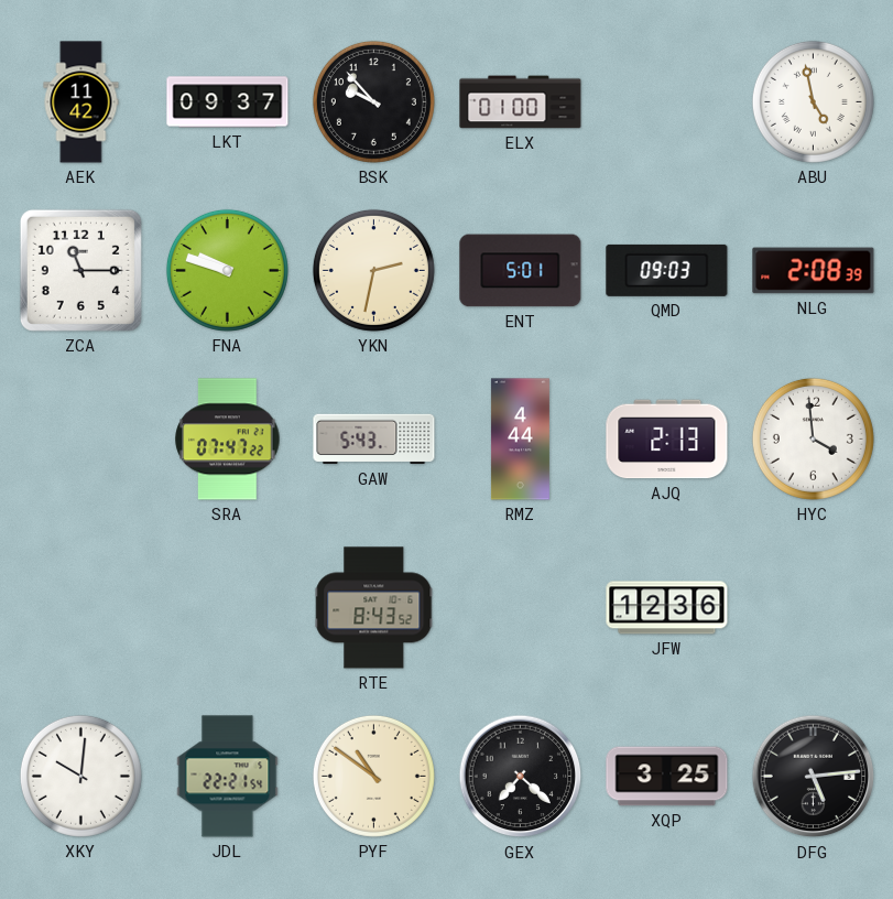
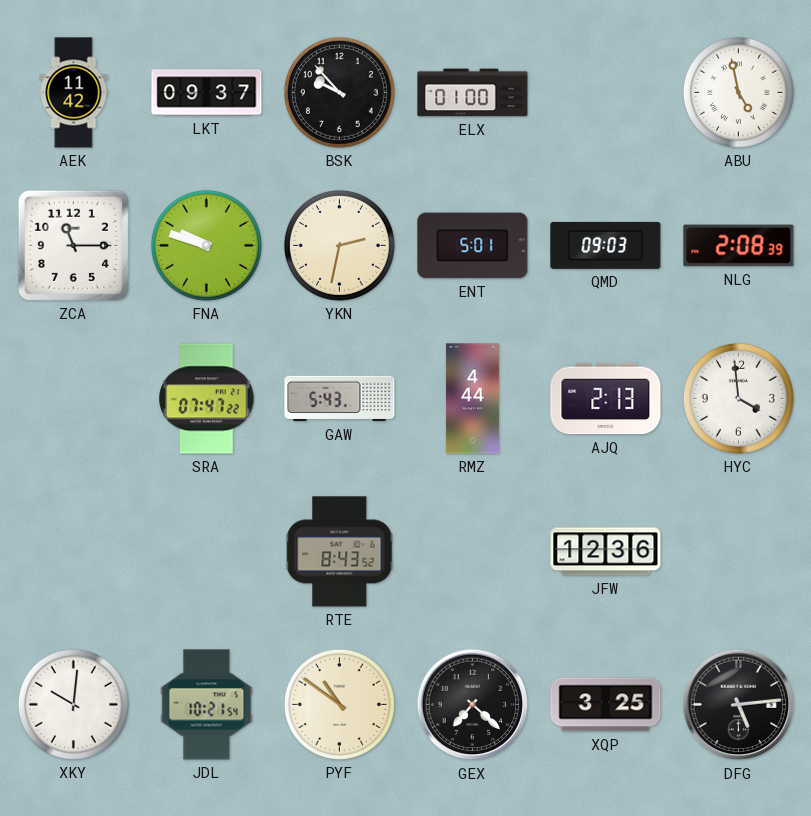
JDL: 22:21 -> 10:21 (207, 705)
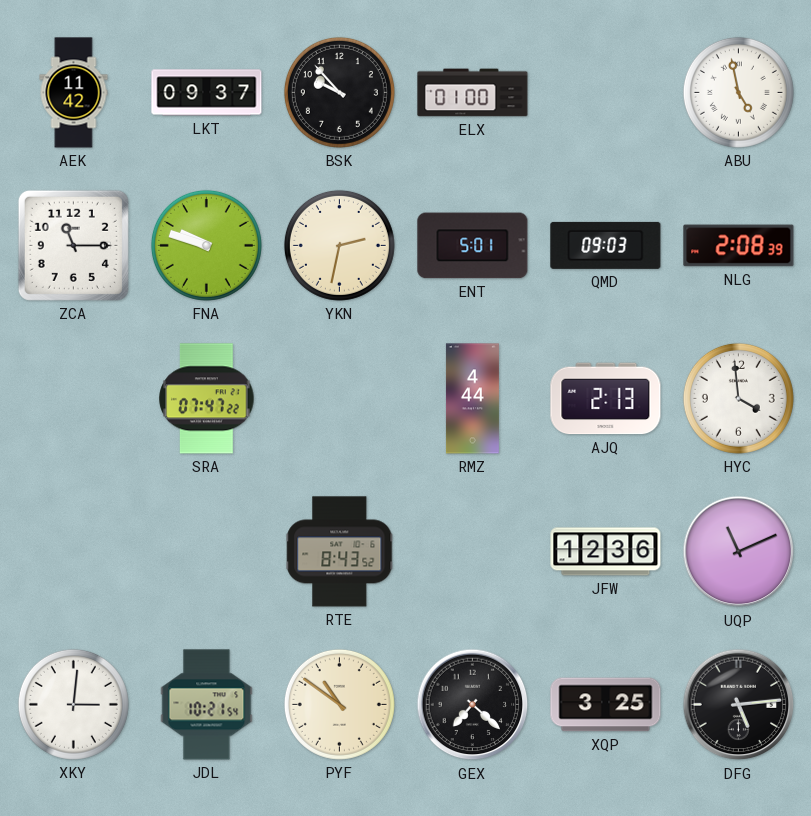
GAW: 5:43 -> none (340, 399)
UQP: none -> 11:11 (739, 552)
XKY: 10:01 -> 3:01 (73, 704)
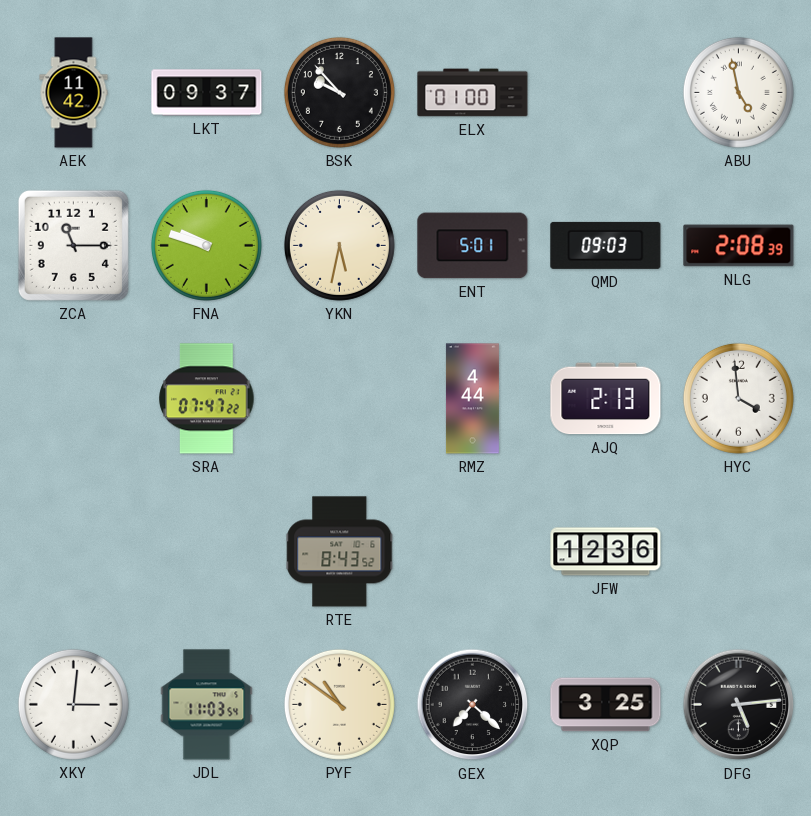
YKN: 2:32 -> 5:32 (339, 245)
UQP: 11:11 -> none (739, 552)
JDL: 10:21 -> 11:03 (207, 705)
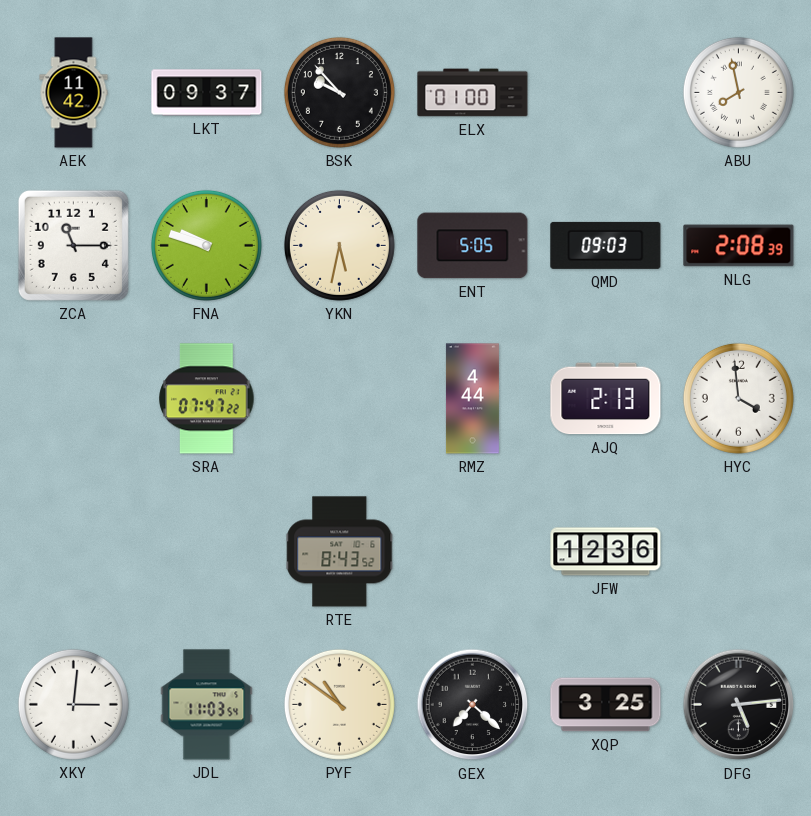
ABU: 4:58 -> 7:58 (738, 92)
ENT: 5:01 -> 5:05 (473, 246)
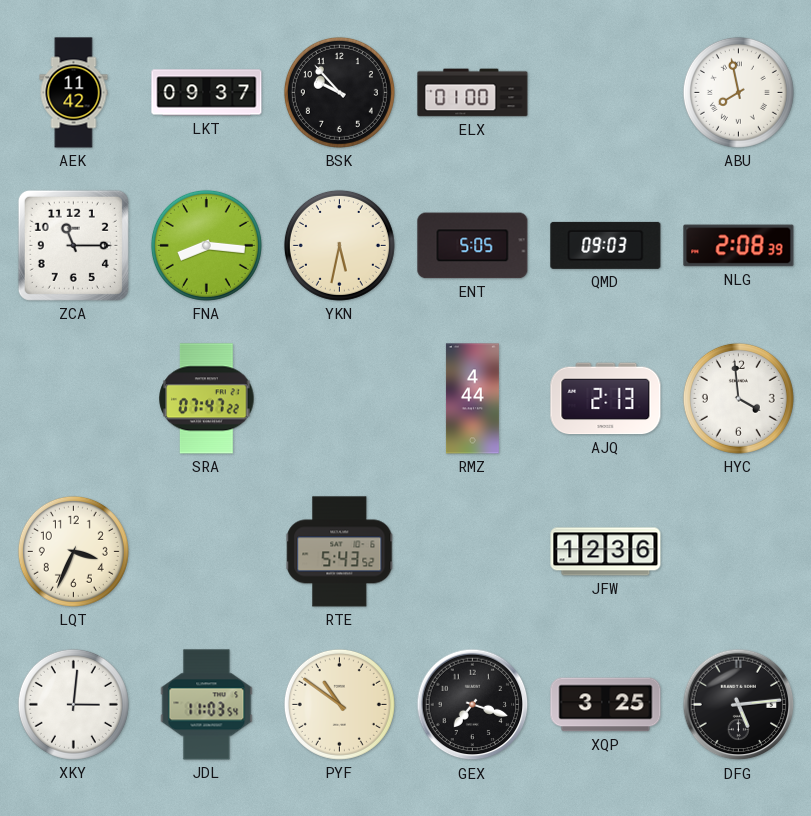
FNA: 9:48 -> 8:16 (206, 245)
LQT: none -> 3:34 (73, 551)
RTE: 8:43 -> 5:43 (340, 552)
GEX: 7:22 -> 7:18 (473, 705)
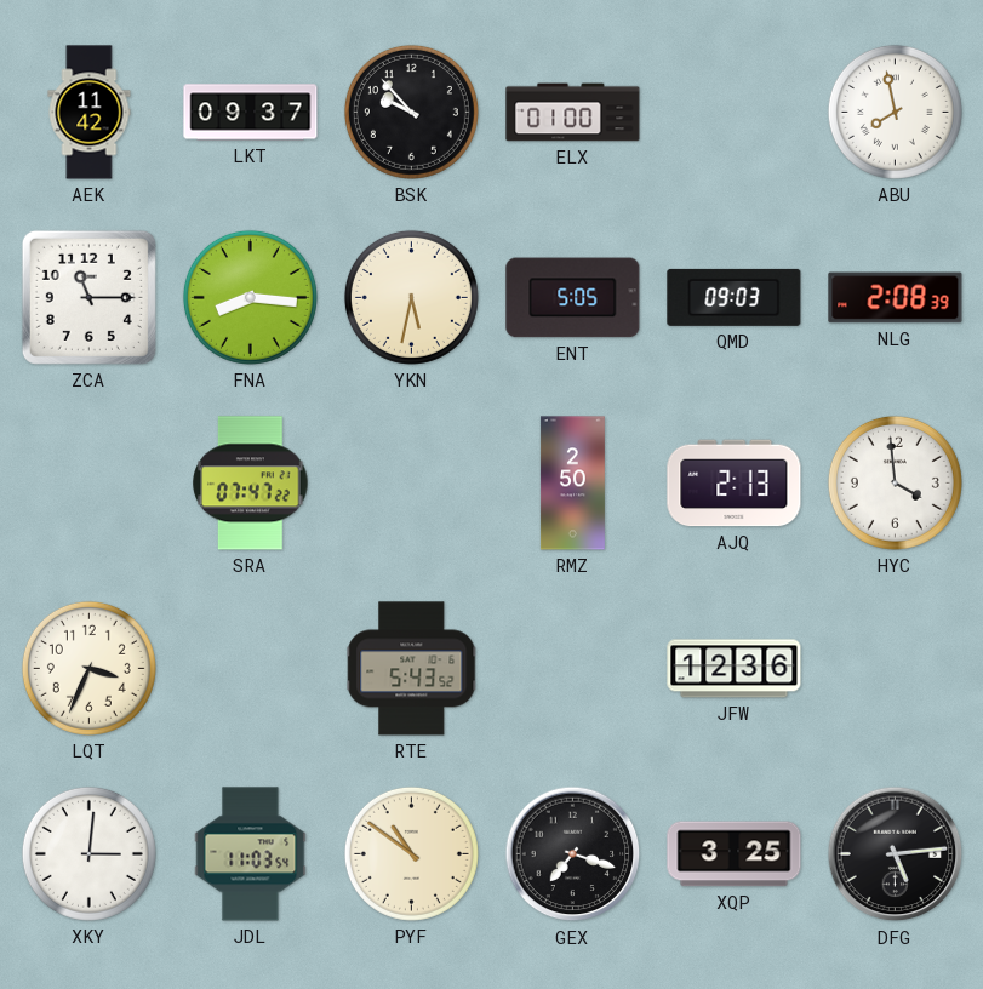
RMZ: 4:44 -> 2:50 (572, 484)
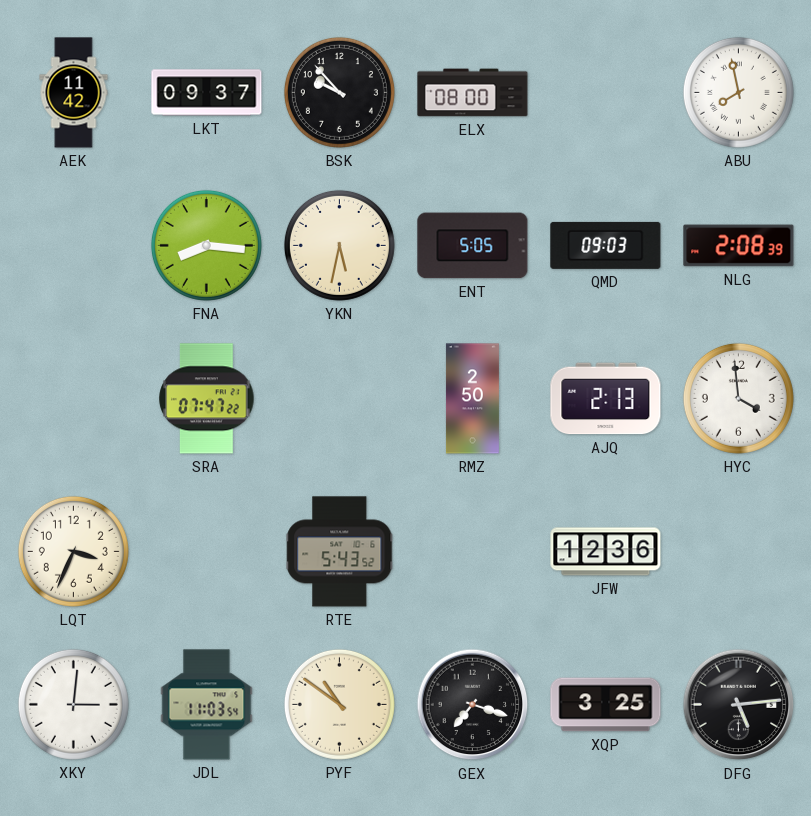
ELX: 01:00 -> 08:00 (473, 93)
ZCA: 11:15 -> none (88, 297)
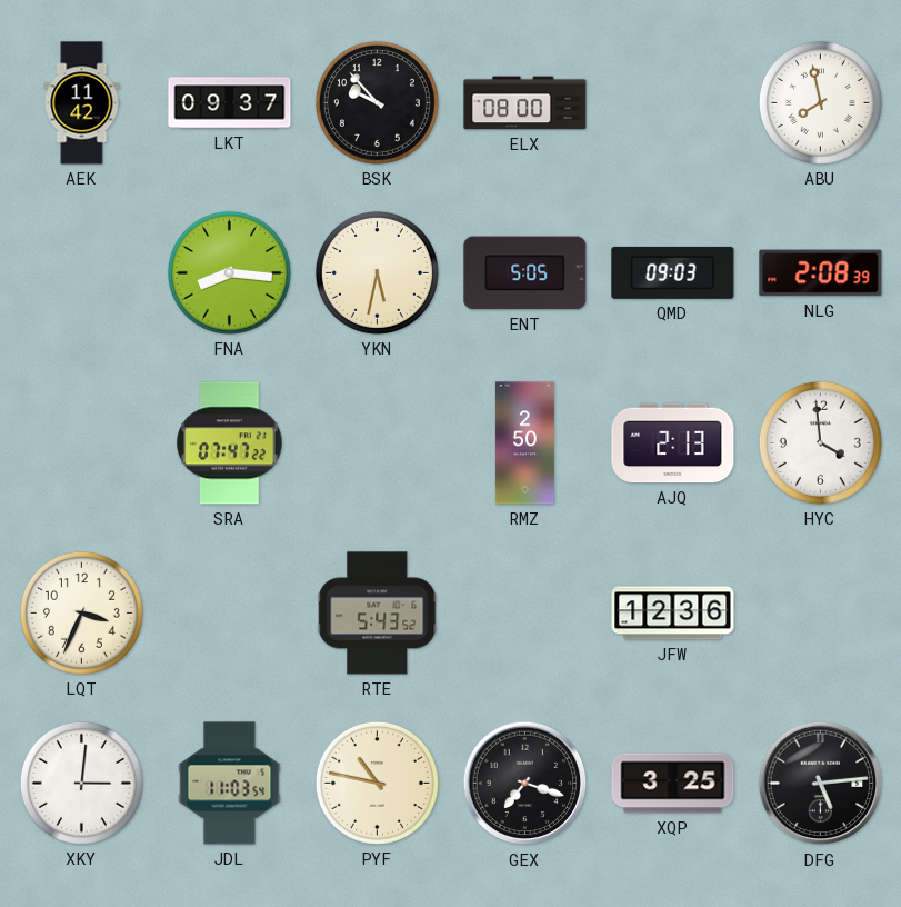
PYF: 10:51 -> 10:47 (377, 783)
